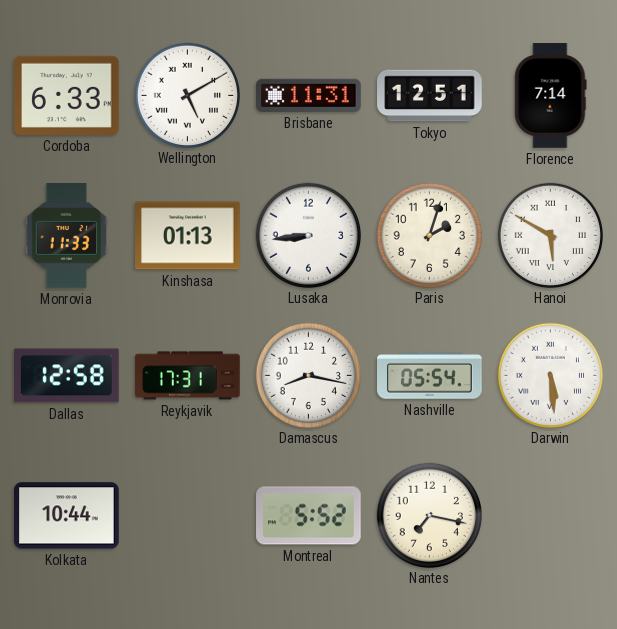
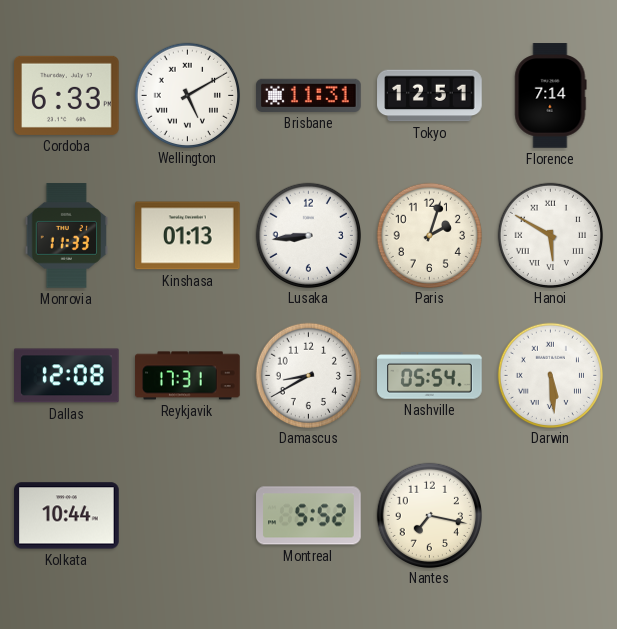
Dallas: 12:58 -> 12:08 (67, 376)
Damascus: 8:17 -> 8:40 (308, 375)
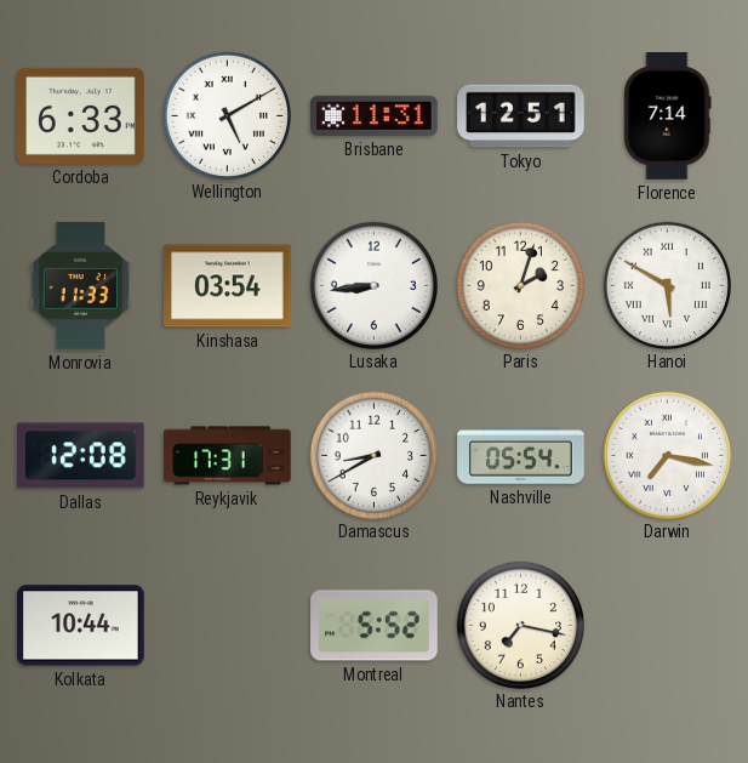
Kinshasa: 01:13 -> 03:54 (228, 286)
Darwin: 5:29 -> 7:17 (667, 455)
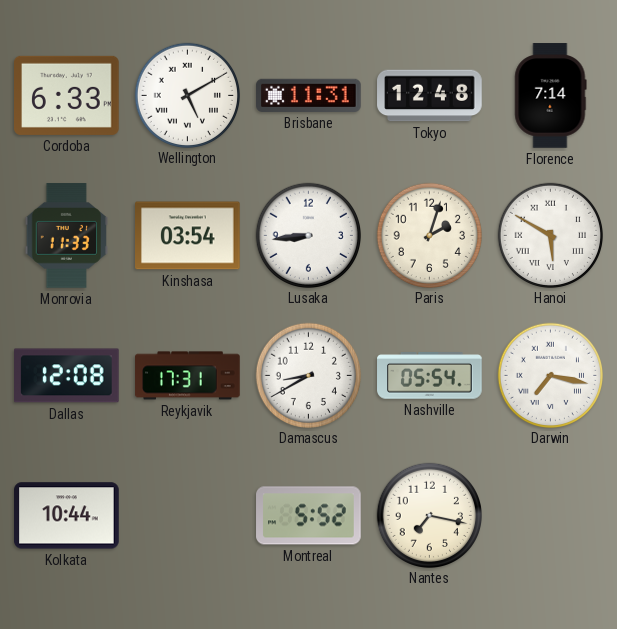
Tokyo: 12:51 -> 12:48 (430, 96)
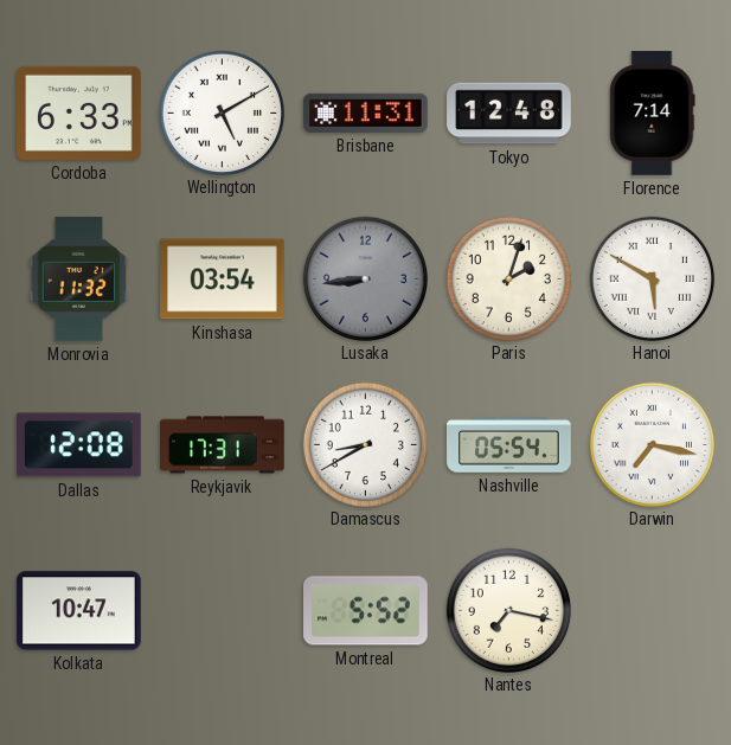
Monrovia: 11:33 -> 11:32 (79, 280)
Lusaka dial: white -> grey (365, 278)
Kolkata: 10:44 -> 10:47 (79, 611)
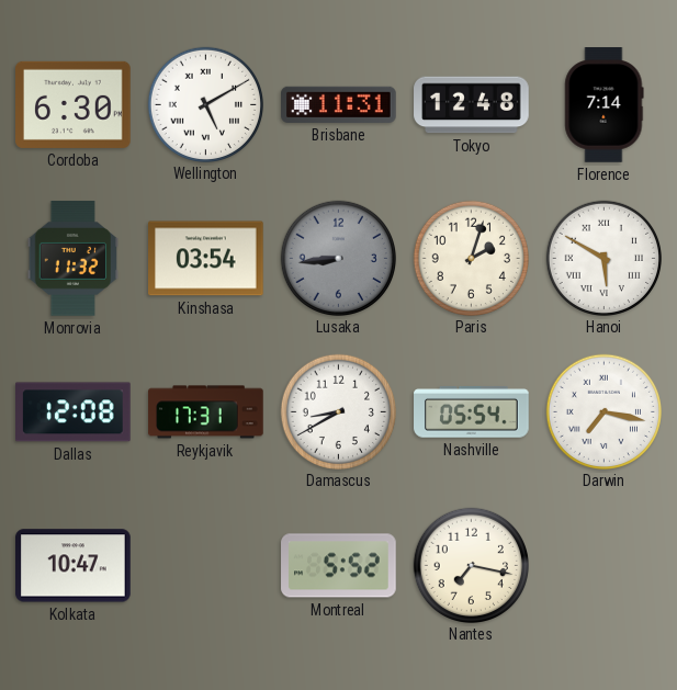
Cordoba: 6:33 -> 6:30 (74, 104)
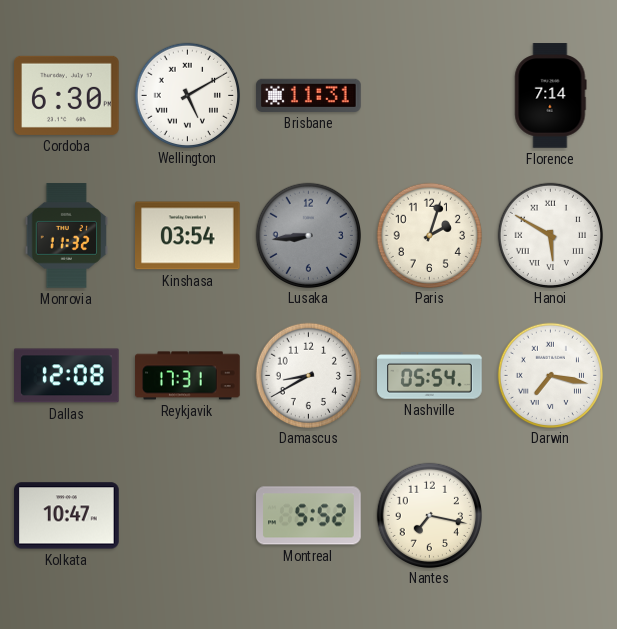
Tokyo: 12:48 -> none (472, 105)
